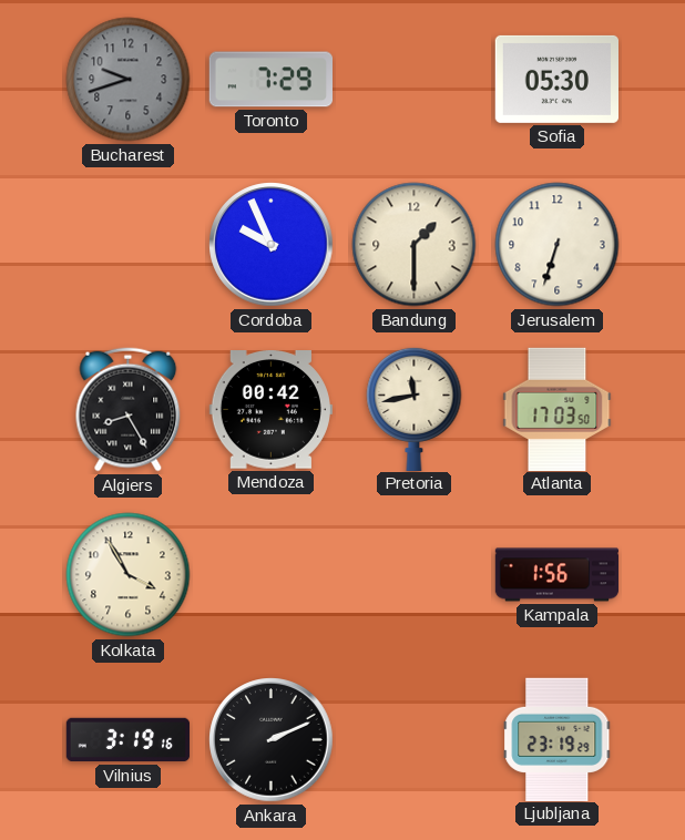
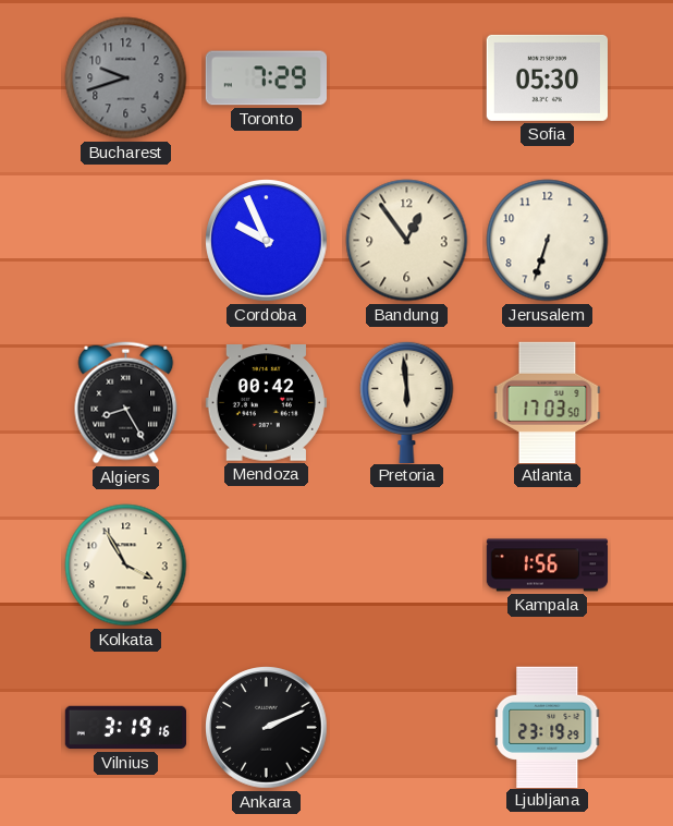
Bandung: 1:30 -> 12:54 (407, 241)
Pretoria: 11:43 -> 5:59 (407, 401)
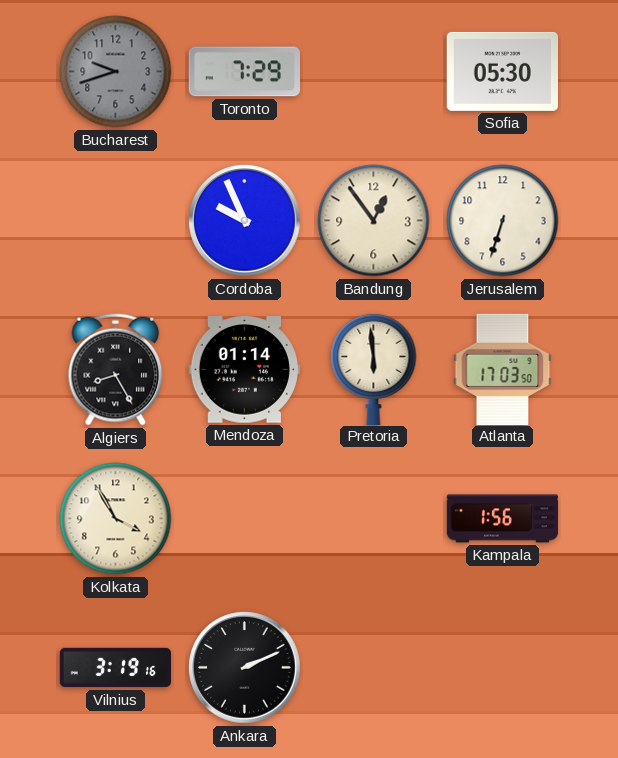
Mendoza: 00:42 -> 01:14 (244, 370)
Ljubljana: 23:19 -> none (548, 727)
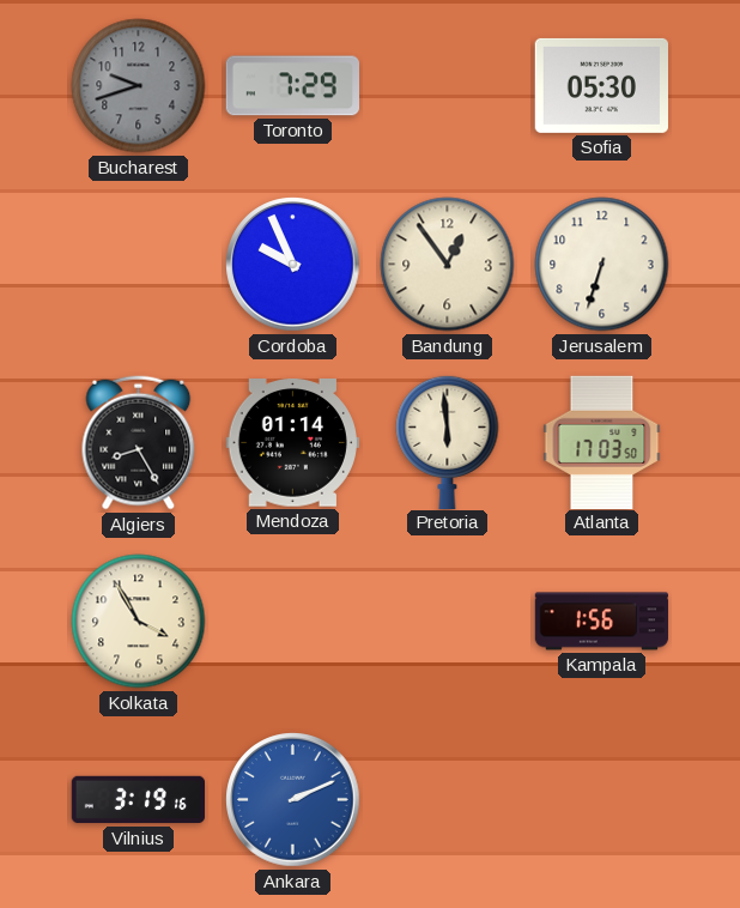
Ankara dial: black -> blue (293, 800)
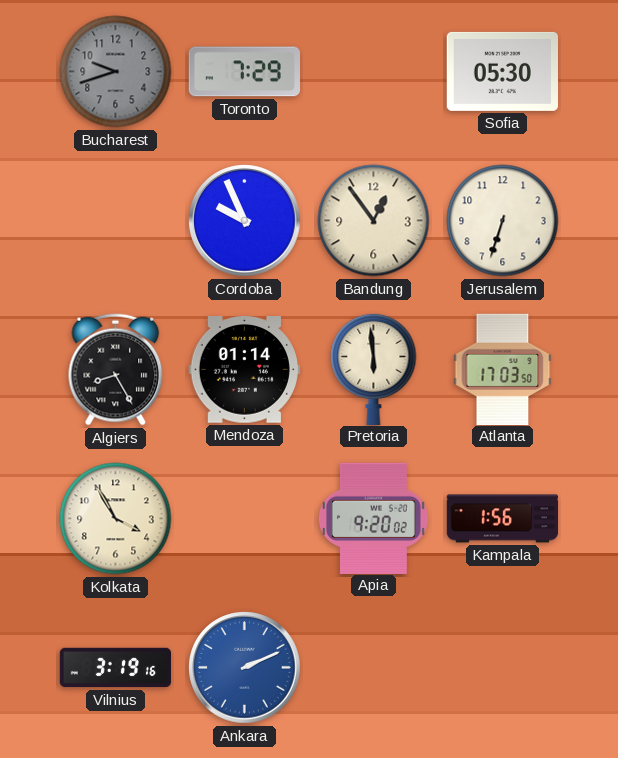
Apia: none -> 9:20 (373, 518)
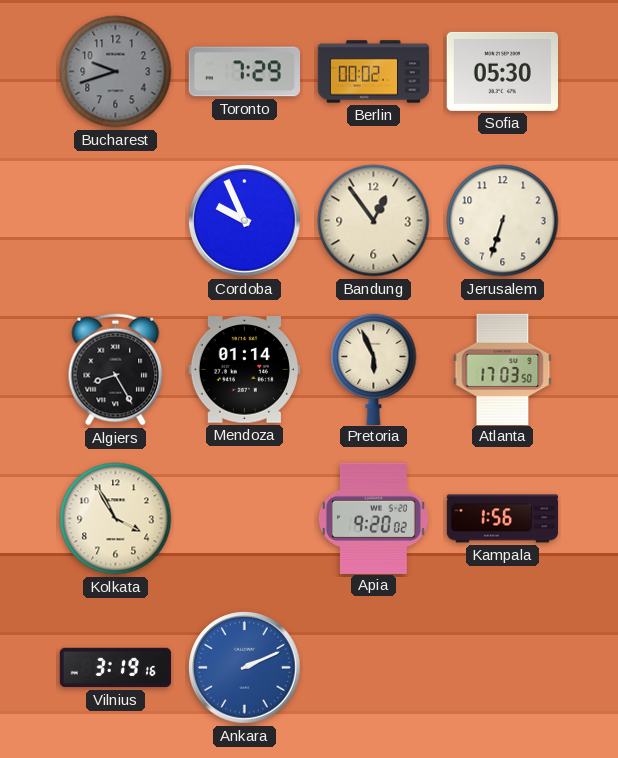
Berlin: none -> 00:02 (374, 72)
Pretoria: 5:59 -> 5:56 (374, 368)
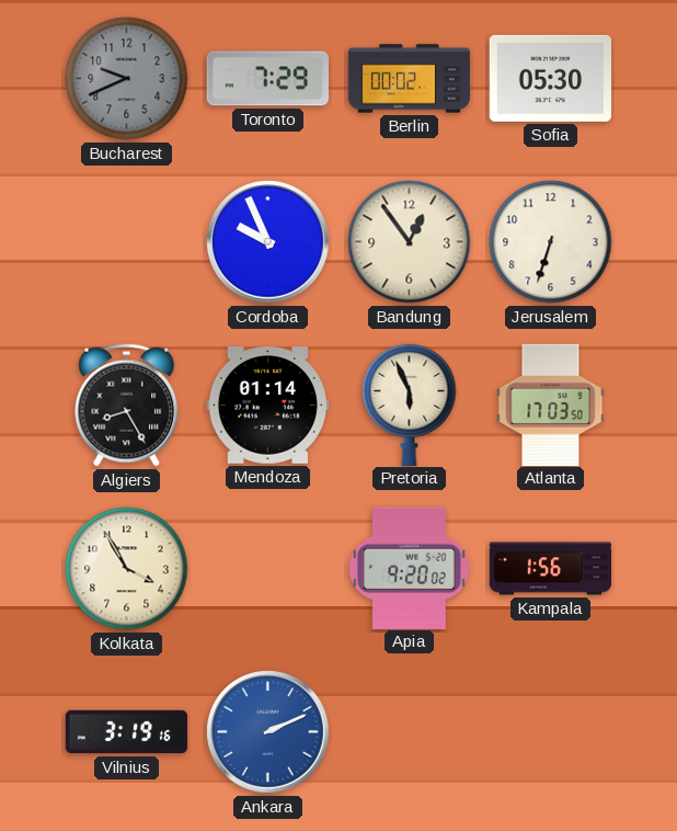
Bucharest: 9:42 -> 9:41 (127, 79)
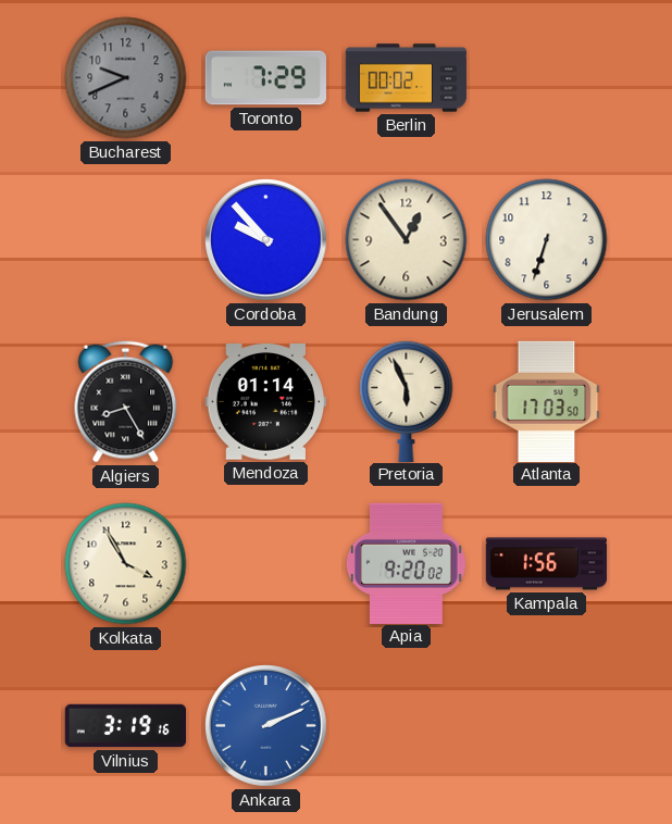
Sofia: 05:30 -> none (550, 78)
Cordoba: 9:56 -> 9:53 (266, 240)
